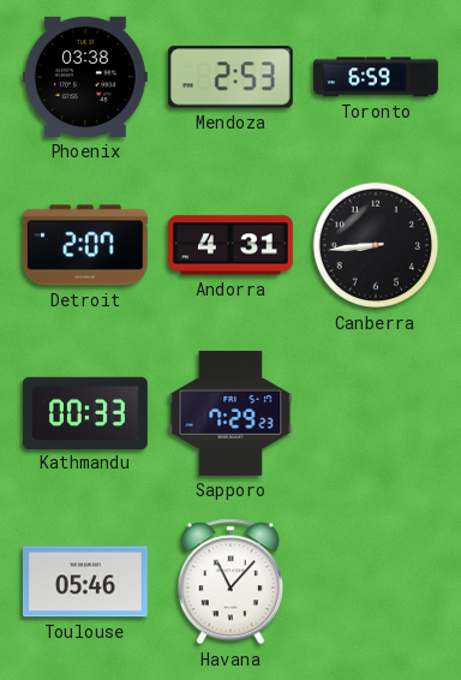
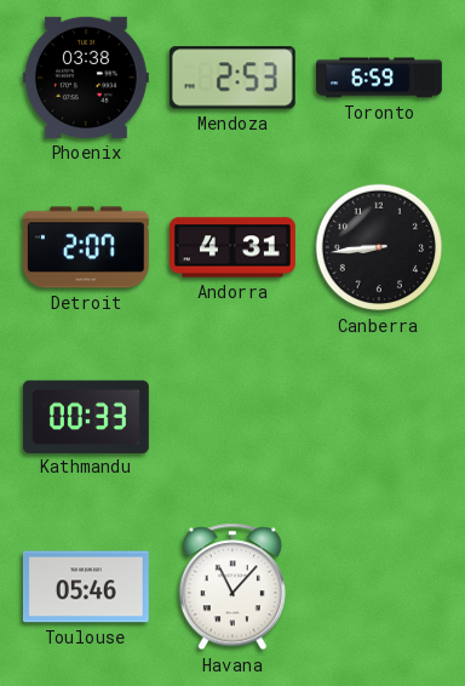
Sapporo: 7:29 -> none (230, 413)
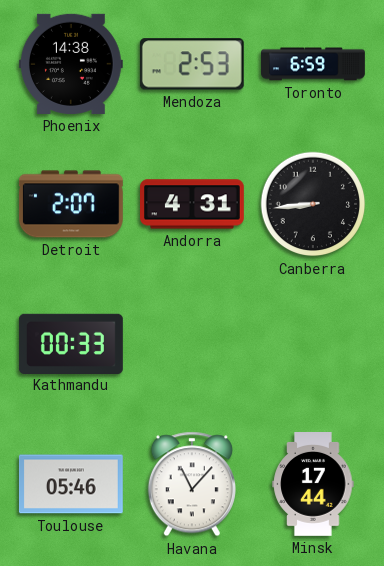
Phoenix: 03:38 -> 14:38 (71, 64)
Minsk: none -> 17:44 (313, 485)
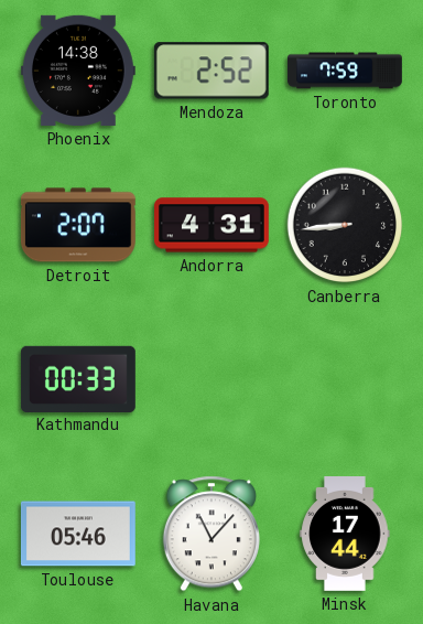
Mendoza: 2:53 -> 2:52 (211, 71)
Toronto: 6:59 -> 7:59 (345, 71)
